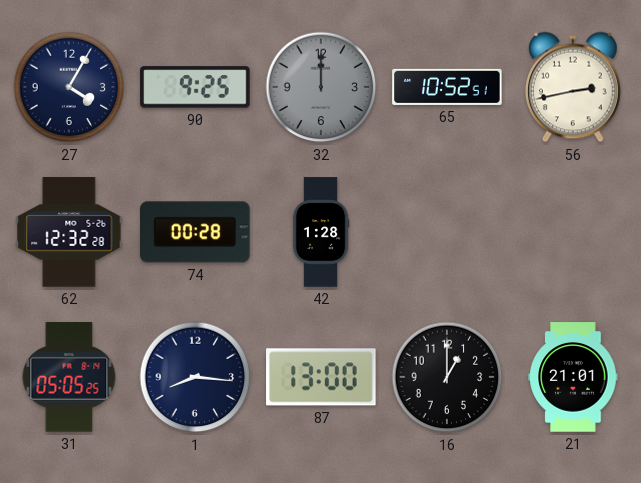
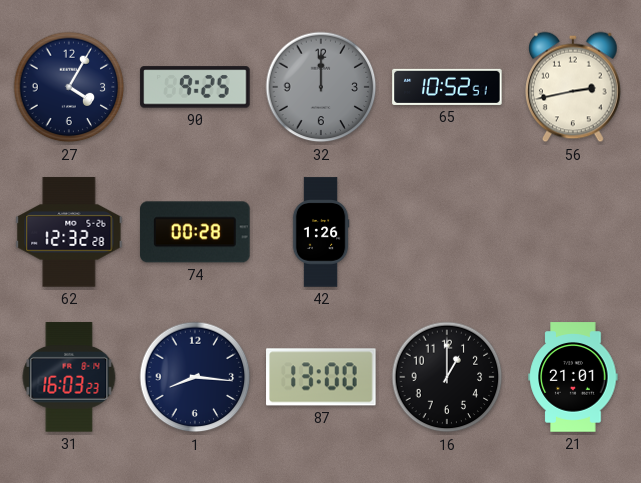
42: 1:28 -> 1:26 (321, 232)
31: 05:05 -> 16:03 (69, 377)
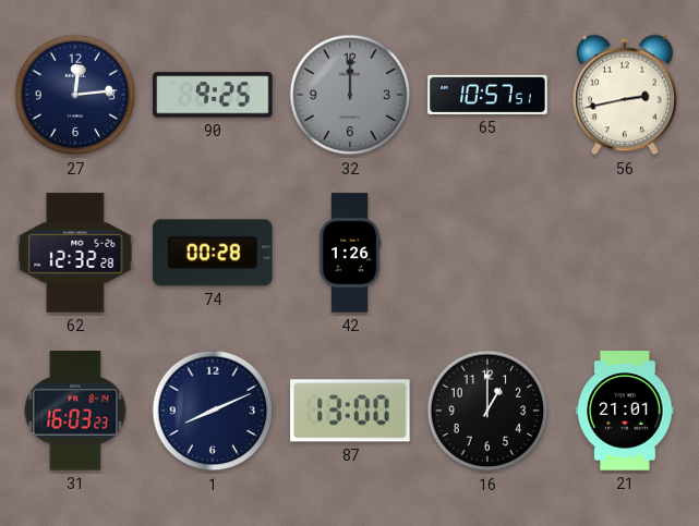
27: 4:05 -> 12:14 (75, 95)
65: 10:52 -> 10:57 (487, 95)
1: 8:16 -> 8:11 (213, 411)
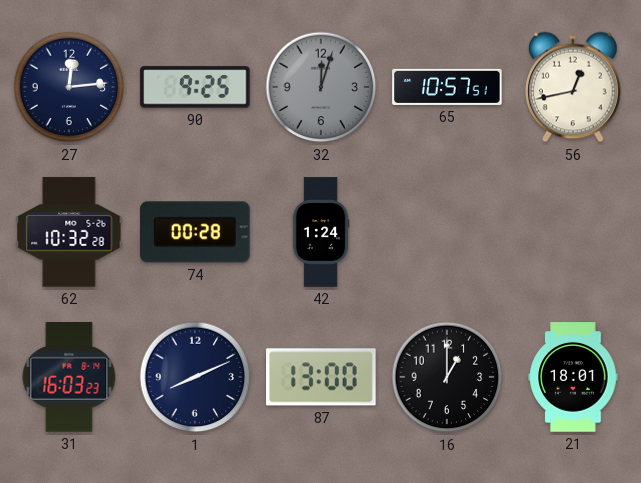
32: 12:00 -> 12:03 (321, 87)
56: 2:43 -> 12:43 (574, 87)
62: 12:32 -> 10:32 (69, 232)
42: 1:26 -> 1:24 (321, 232)
21: 21:01 -> 18:01 (573, 377)
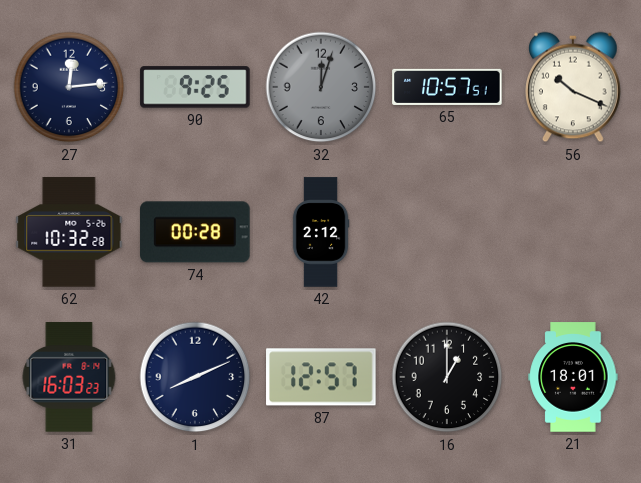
56: 12:43 -> 10:19 (574, 87)
42: 1:24 -> 2:12 (321, 232)
87: 13:00 -> 12:57 (321, 377)
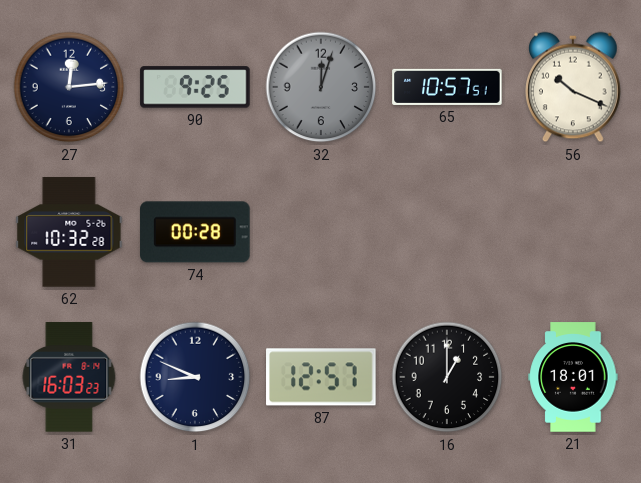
42: 2:12 -> none (321, 232)
1: 8:11 -> 8:49 (195, 377)
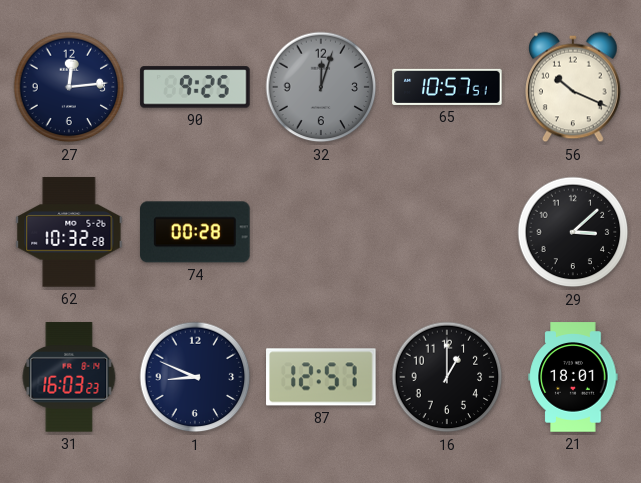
29: none -> 3:08 (573, 232)
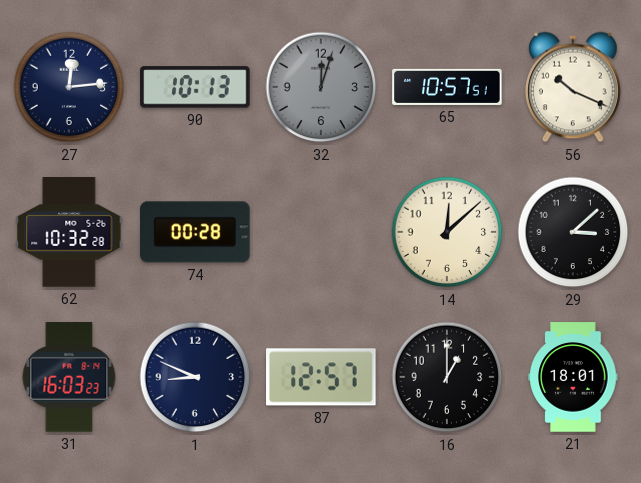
90: 9:25 -> 10:13 (195, 87)
14: none -> 12:08 (447, 232)
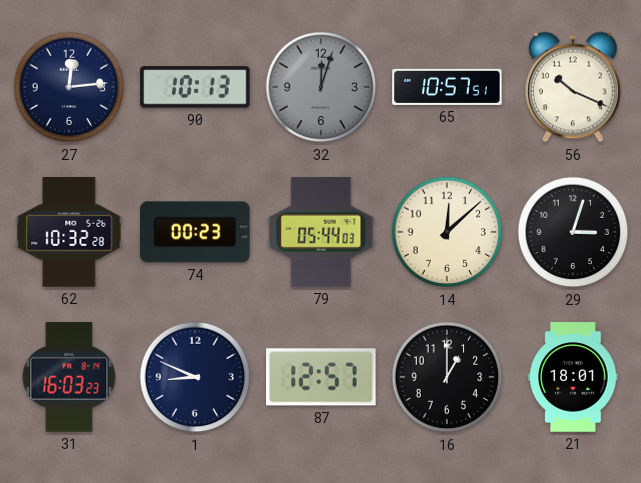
74: 00:28 -> 00:23 (195, 232)
79: none -> 05:44 (321, 232)
29: 3:08 -> 3:03 (573, 232)
